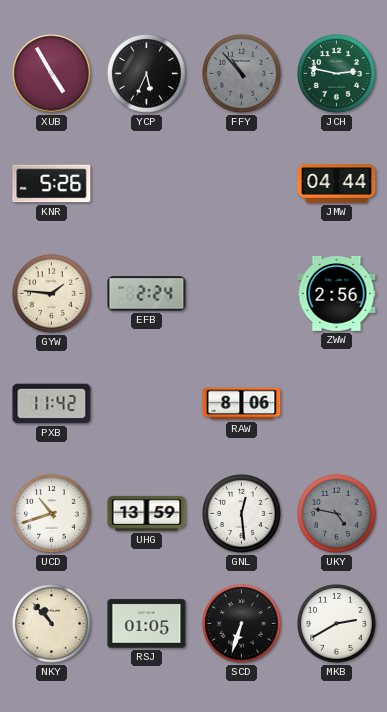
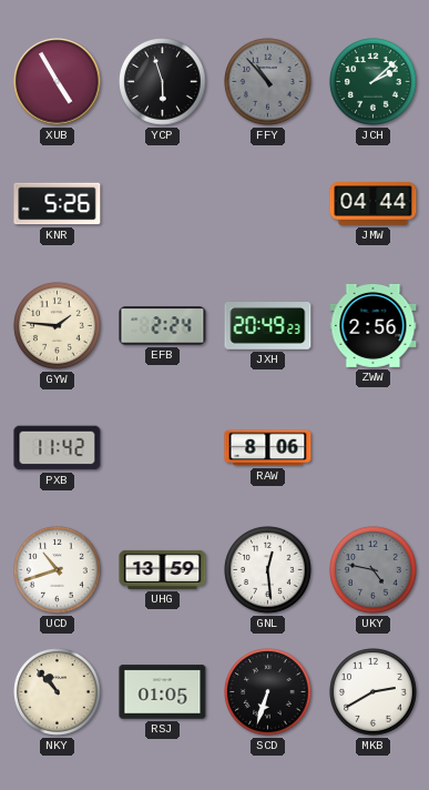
YCP: 5:34 -> 5:57 (163, 82)
JCH: 2:47 -> 2:08 (374, 82)
JXH: none -> 20:49 (268, 326)
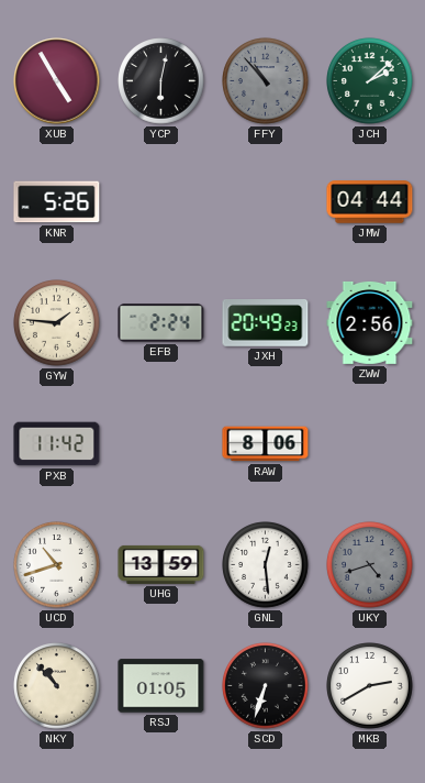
YCP: 5:57 -> 6:02 (161, 81)
UKY: 4:47 -> 4:42 (370, 565)
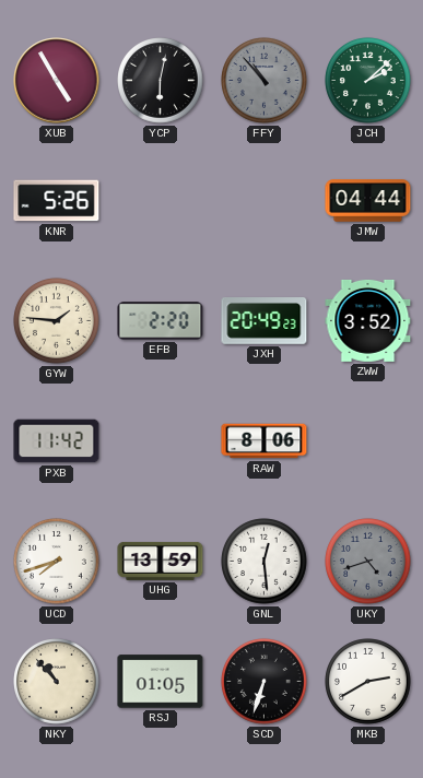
EFB: 2:24 -> 2:20 (161, 321)
ZWW: 2:56 -> 3:52 (368, 320)
UCD: 10:42 -> 7:42 (57, 562)
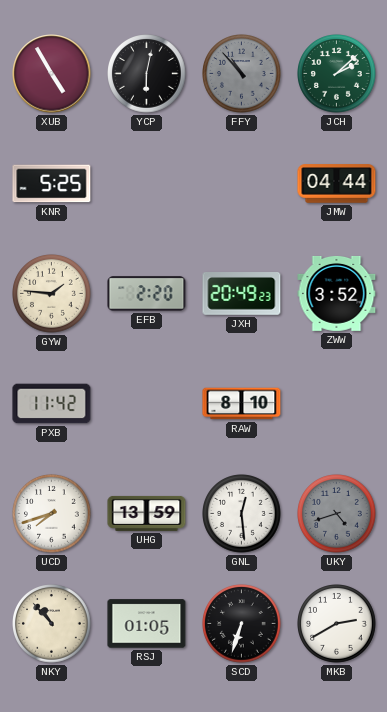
KNR: 5:26 -> 5:25 (52, 184)
RAW: 8:06 -> 8:10 (242, 404)
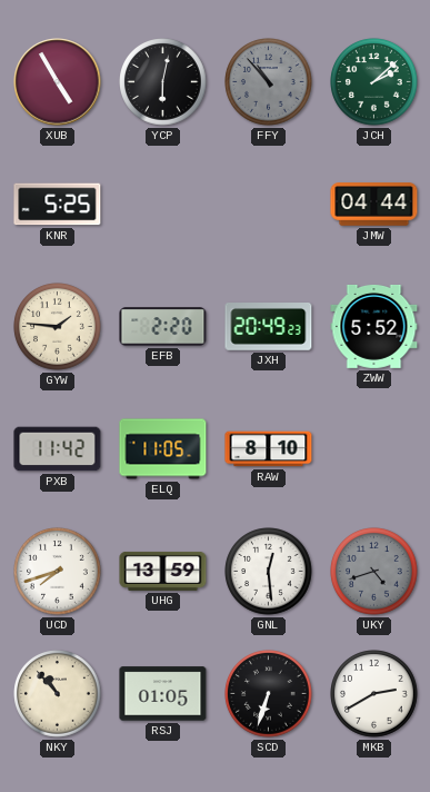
ZWW: 3:52 -> 5:52 (374, 326)
ELQ: none -> 11:05 (163, 449)
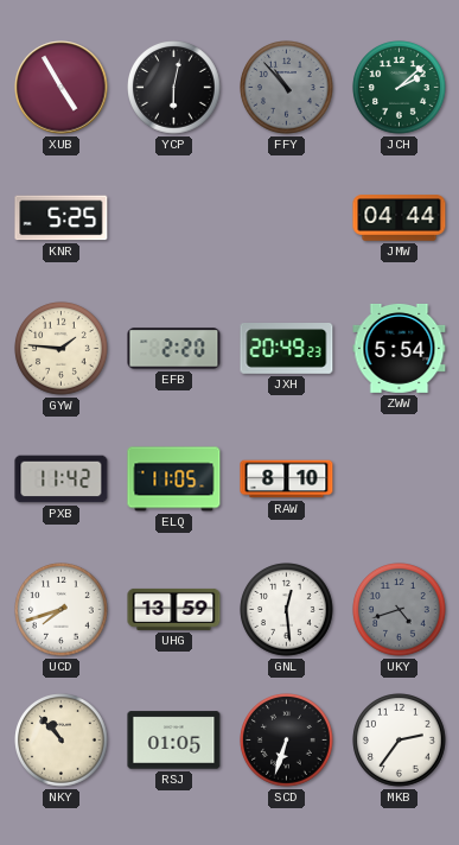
ZWW: 5:52 -> 5:54 (400, 348)
MKB: 2:40 -> 2:36 (400, 741)
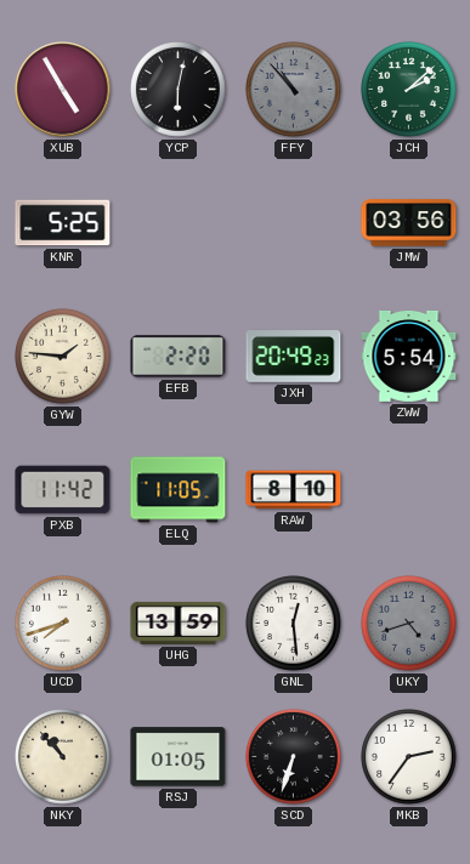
JMW: 04:44 -> 03:56 (409, 223)
